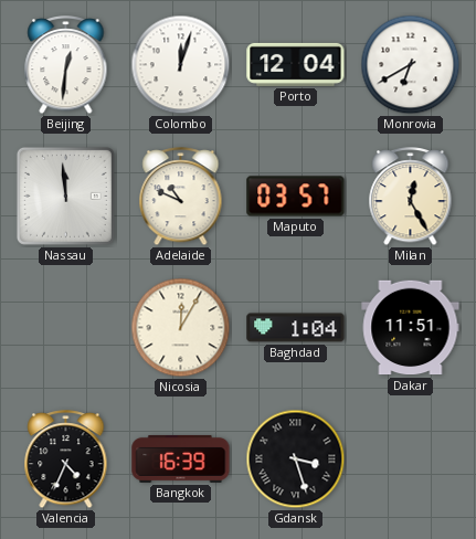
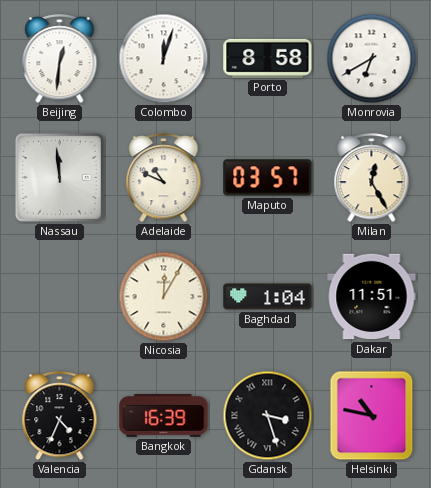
Porto: 12:04 -> 8:58 (268, 58)
Helsinki: none -> 10:47 (372, 416)
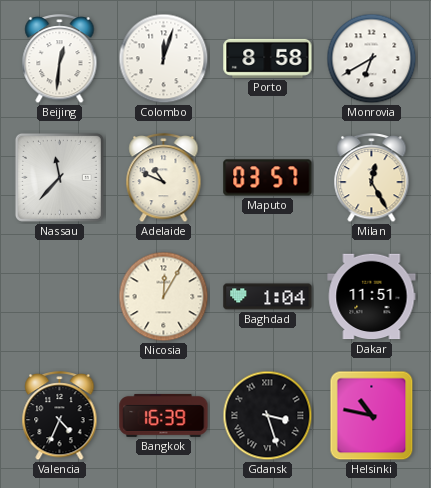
Nassau: 11:59 -> 11:37 (59, 177)
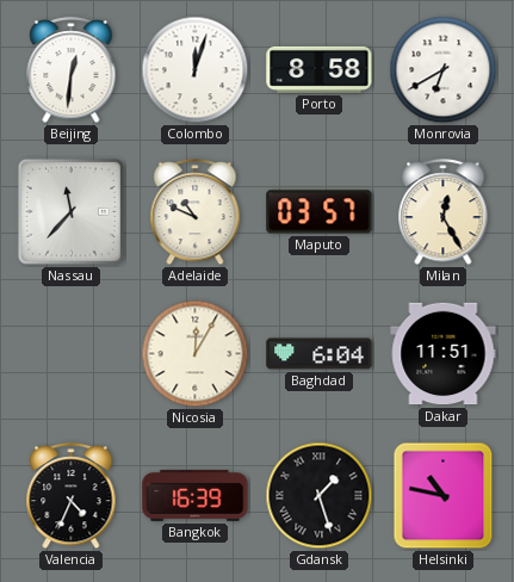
Baghdad: 1:04 -> 6:04 (320, 354)
Gdansk: 3:27 -> 1:27 (320, 496)
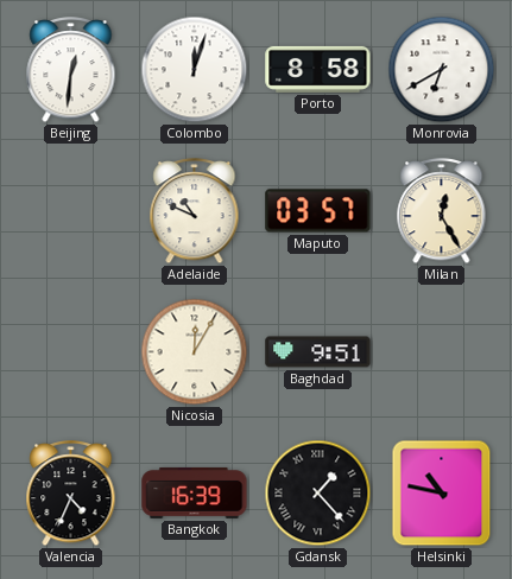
Nassau: 11:37 -> none (70, 211)
Baghdad: 6:04 -> 9:51 (318, 352)
Dakar: 11:51 -> none (444, 354)
Gdansk: 1:27 -> 1:23 (318, 494)
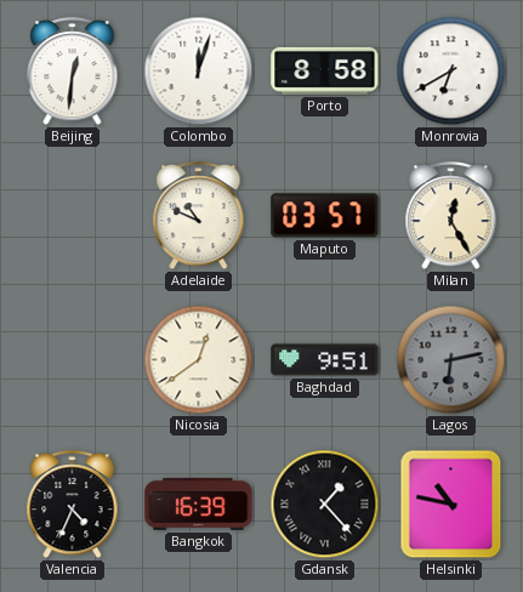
Nicosia: 12:05 -> 12:39 (199, 360)
Lagos: none -> 6:13 (451, 360)
